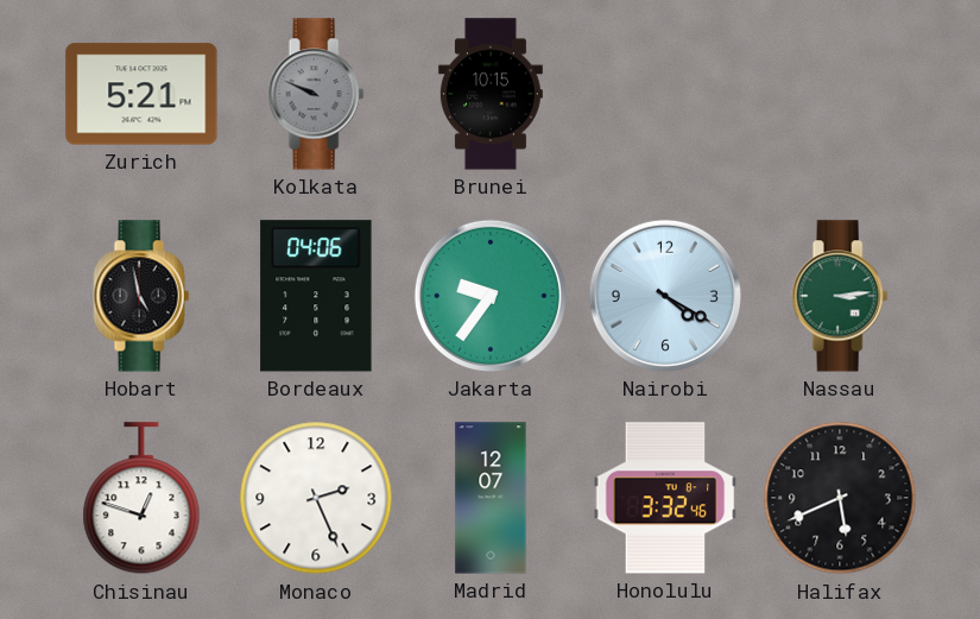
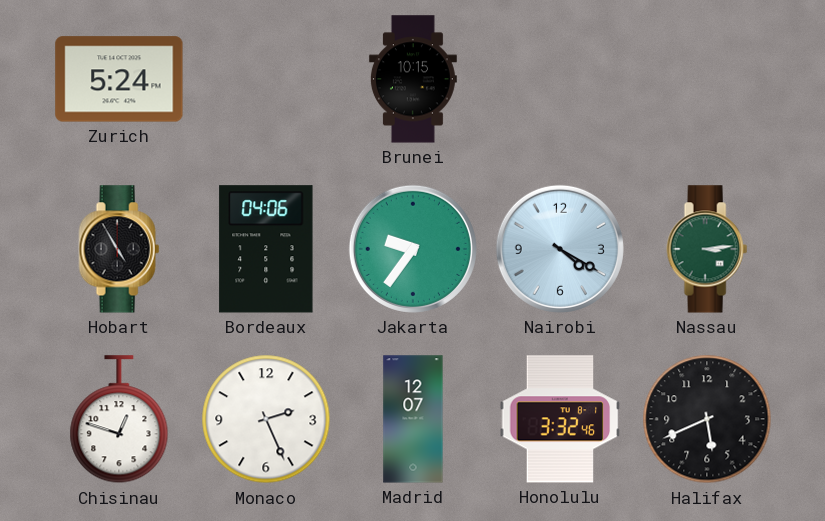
Zurich: 5:21 -> 5:24 (119, 79)
Kolkata: 9:49 -> none (316, 94)
Hobart: 4:58 -> 4:55 (119, 249)
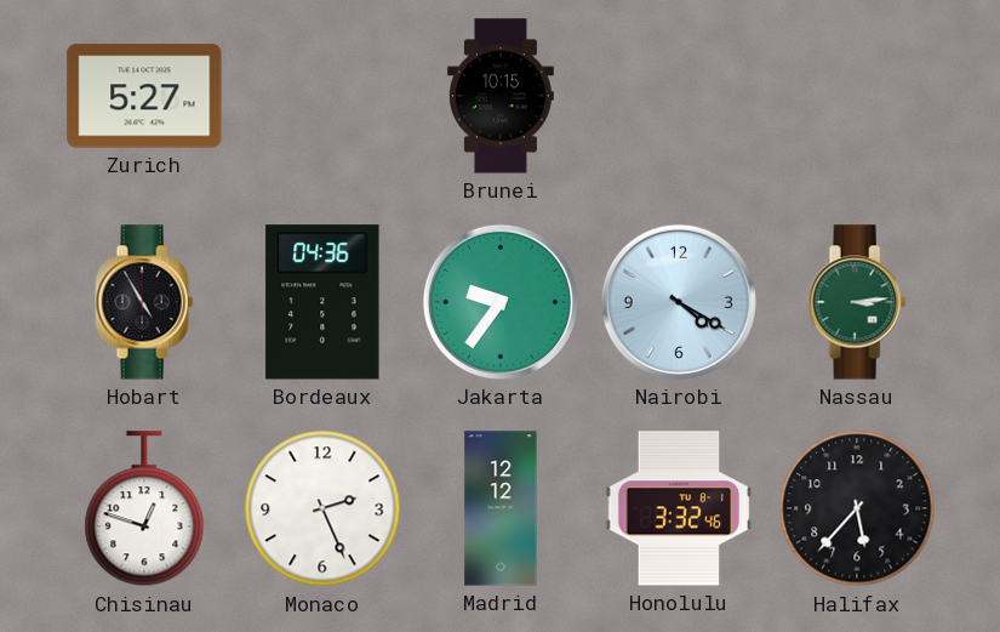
Zurich: 5:24 -> 5:27 (144, 96)
Bordeaux: 04:06 -> 04:36 (322, 302)
Madrid: 12:07 -> 12:12 (501, 508)
Halifax: 5:41 -> 5:37 (857, 508)
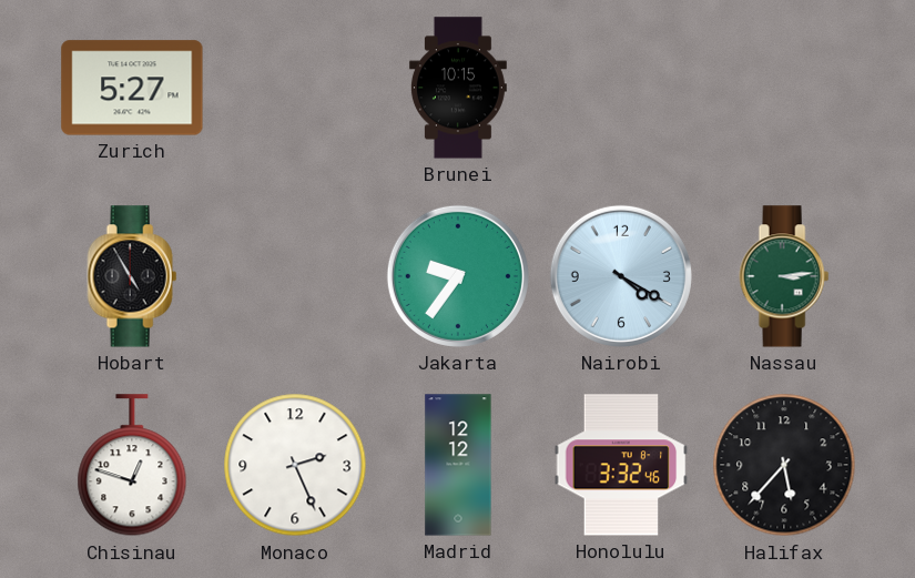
Bordeaux: 04:36 -> none (322, 302)
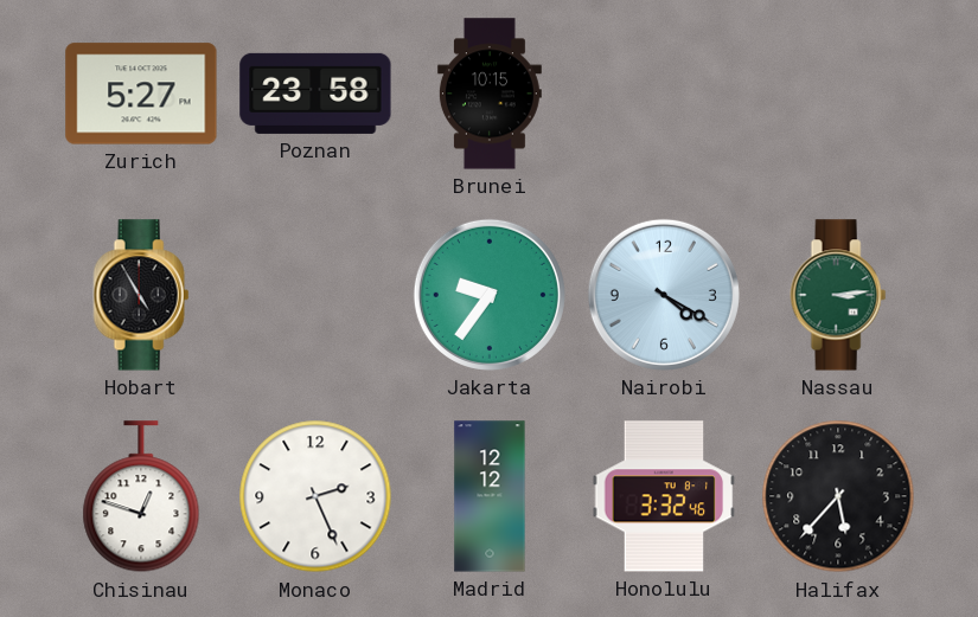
Poznan: none -> 23:58 (315, 94)
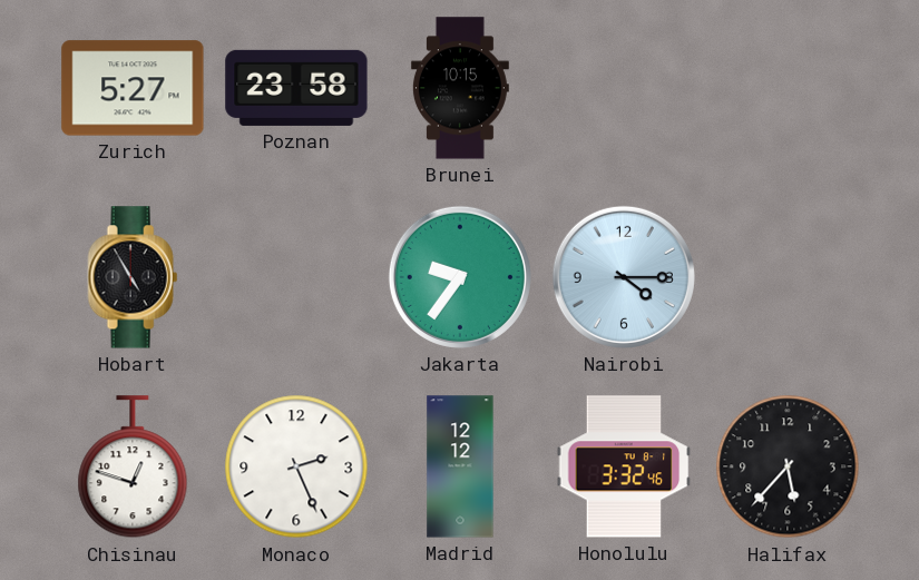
Nairobi: 4:20 -> 4:15 (624, 277)
Nassau: 3:14 -> none (838, 295)
